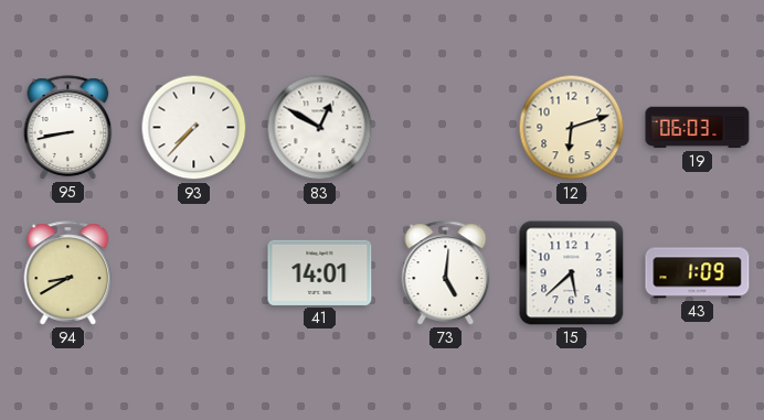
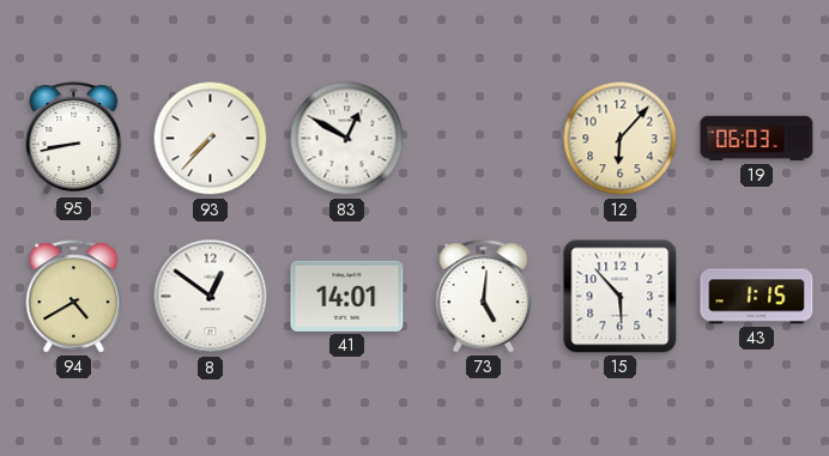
12: 6:12 -> 6:07 (621, 139)
94: 8:40 -> 4:40 (74, 297)
8: none -> 12:51 (211, 297)
15: 5:38 -> 5:53 (621, 297)
43: 1:09 -> 1:15 (757, 297)
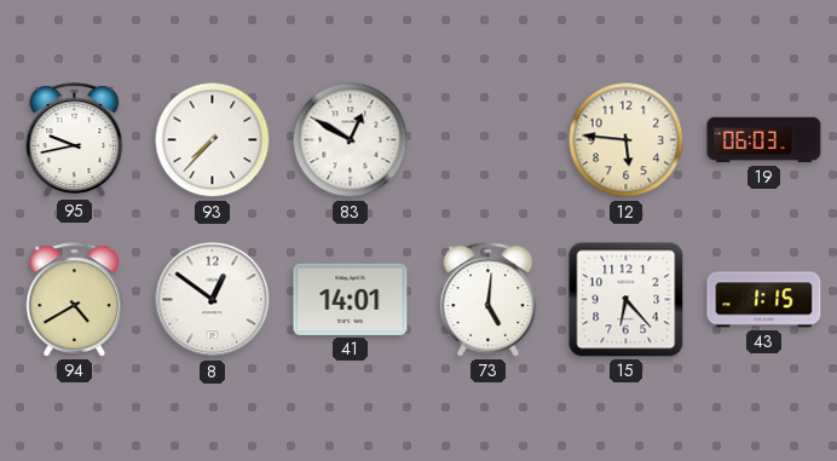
95: 8:43 -> 9:43 (75, 140)
12: 6:07 -> 5:46 (627, 140)
15: 5:53 -> 6:23 (627, 300)
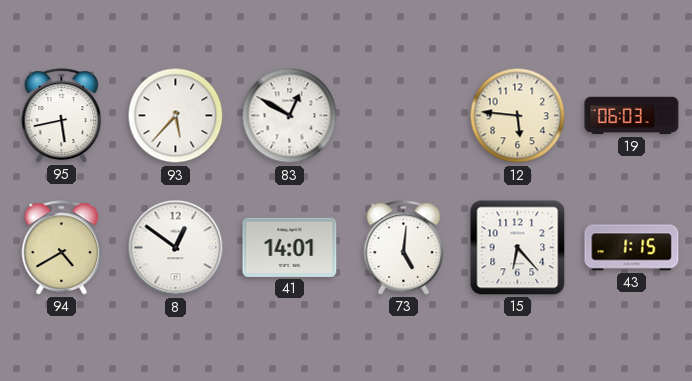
95: 9:43 -> 5:43 (62, 116)
93: 7:37 -> 5:37 (176, 116)
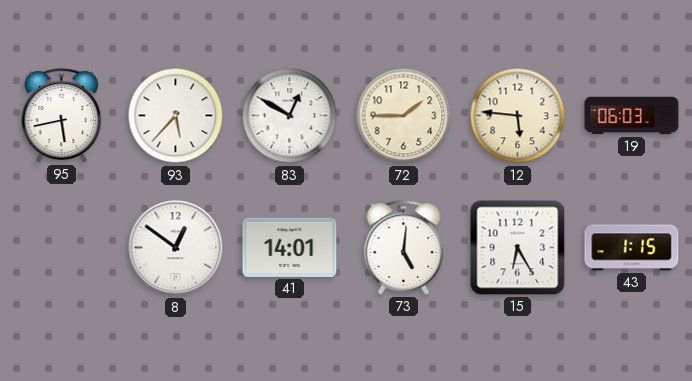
72: none -> 1:45 (404, 116)
94: 4:40 -> none (62, 248)
15: 6:23 -> 6:25 (518, 248)
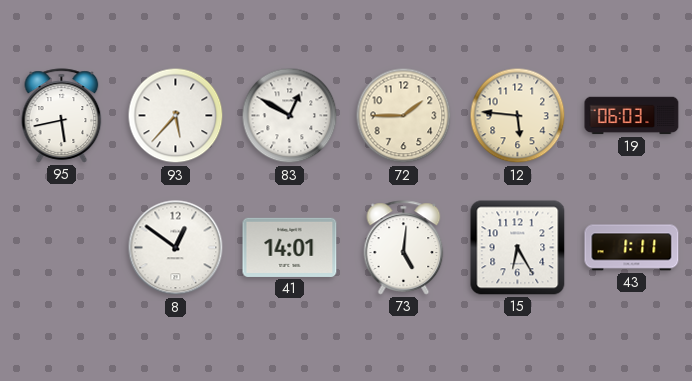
43: 1:15 -> 1:11 (632, 248)
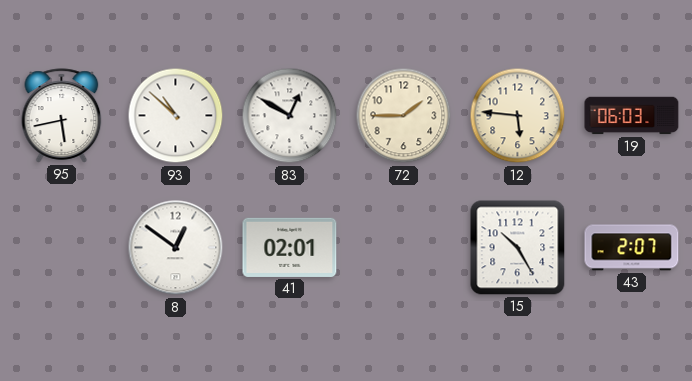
93: 5:37 -> 10:52 (176, 116)
41: 14:01 -> 02:01 (290, 247)
73: 5:01 -> none (404, 248)
15: 6:25 -> 10:25 (518, 248)
43: 1:11 -> 2:07 (632, 248)
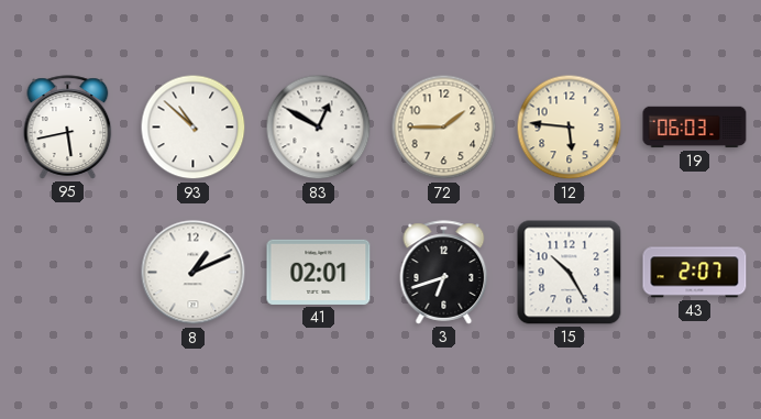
8: 12:51 -> 1:11 (194, 273)
3: none -> 6:42 (444, 273)
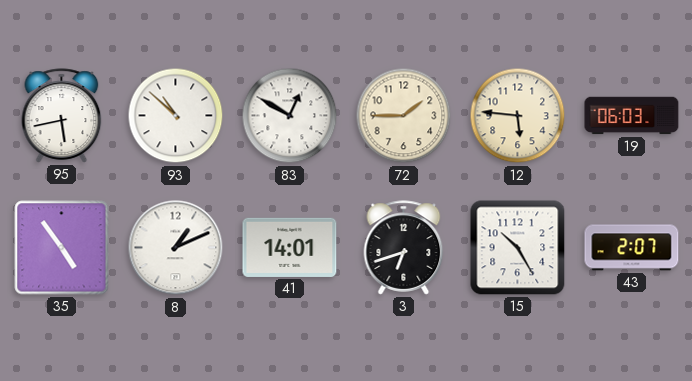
35: none -> 4:54 (62, 248)
41: 02:01 -> 14:01 (290, 247)
